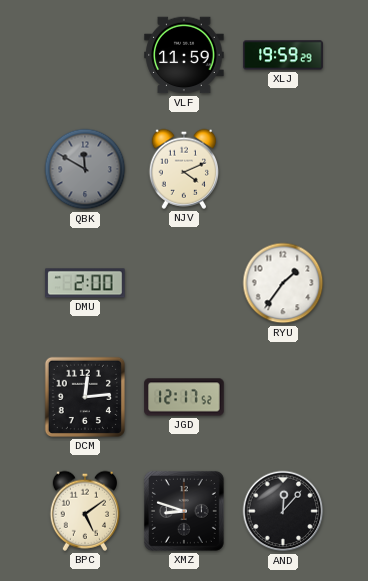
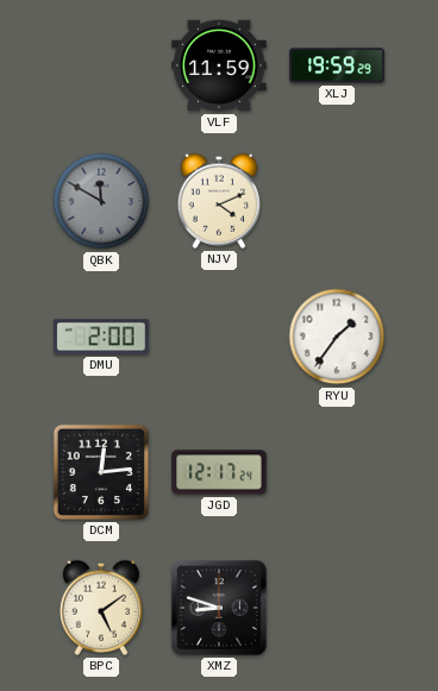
JGD: 12:17:52 -> 12:17:24 (219, 472)
AND: 12:07 -> none (283, 511)
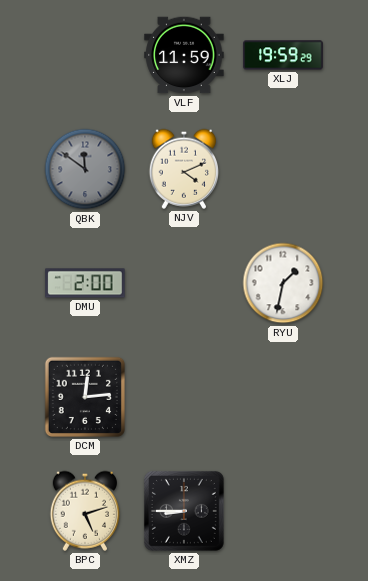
QBK: 11:50 -> 11:51 (85, 169)
RYU: 1:36 -> 1:32 (283, 283)
JGD: 12:17 -> none (219, 472)
BPC: 5:09 -> 5:12 (84, 511)
XMZ: 8:48 -> 8:45 (184, 511)
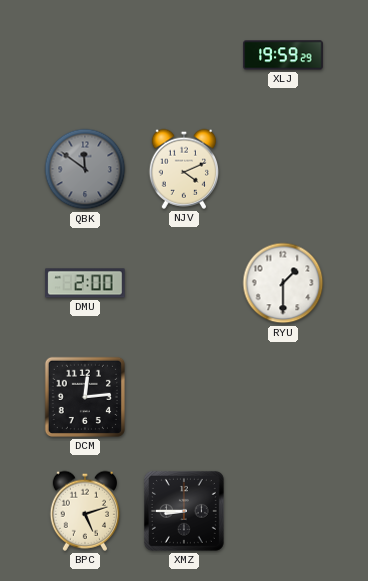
VLF: 11:59 -> none (184, 55)
RYU: 1:32 -> 1:30 (283, 283)
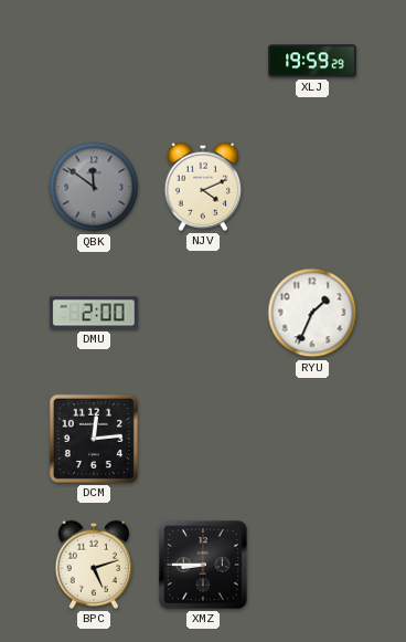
RYU: 1:30 -> 1:34 (312, 313)
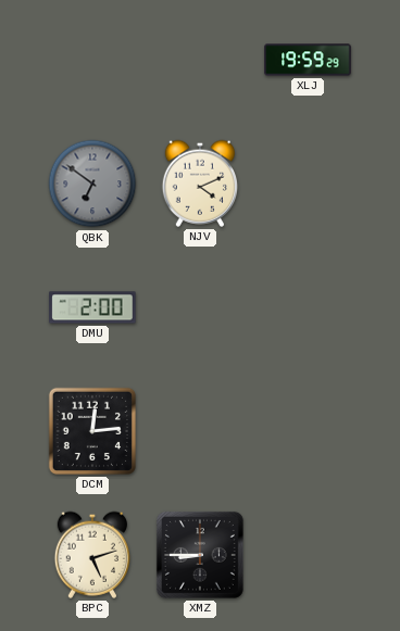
QBK: 11:51 -> 6:51 (92, 184)
RYU: 1:34 -> none (312, 313)
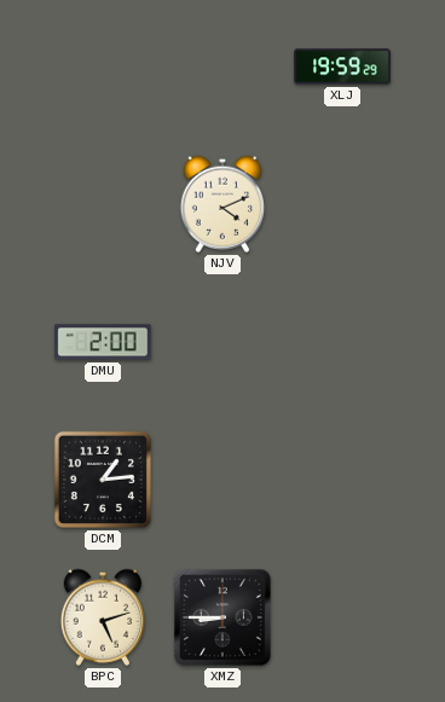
QBK: 6:51 -> none (92, 184)
DCM: 12:14 -> 1:14 (103, 480)
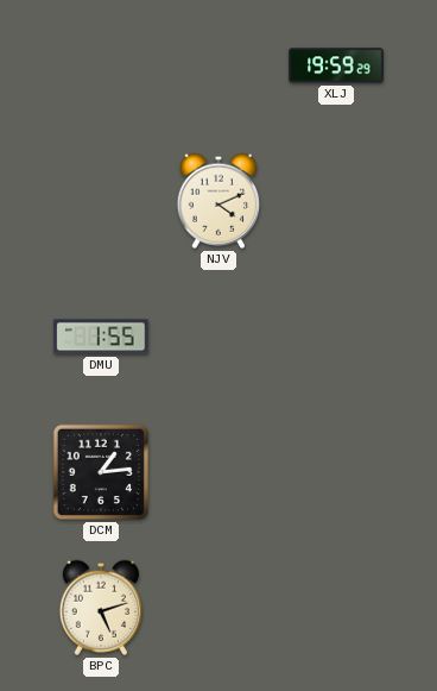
DMU: 2:00 -> 1:55 (101, 337)
XMZ: 8:45 -> none (223, 617)
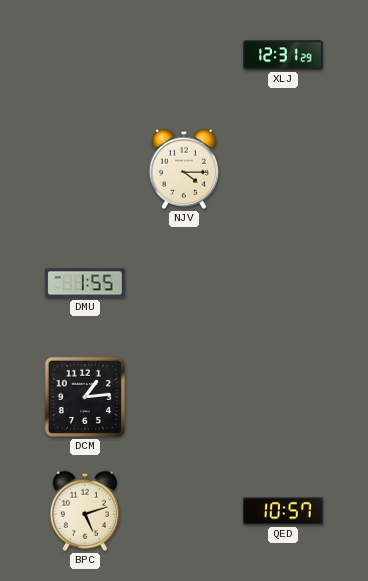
XLJ: 19:59 -> 12:31 (283, 55)
NJV: 4:11 -> 4:15 (183, 169)
QED: none -> 10:57 (283, 511)
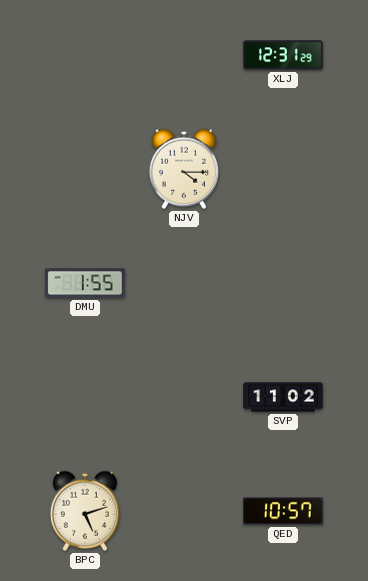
DCM: 1:14 -> none (85, 397)
SVP: none -> 11:02 (283, 397)
